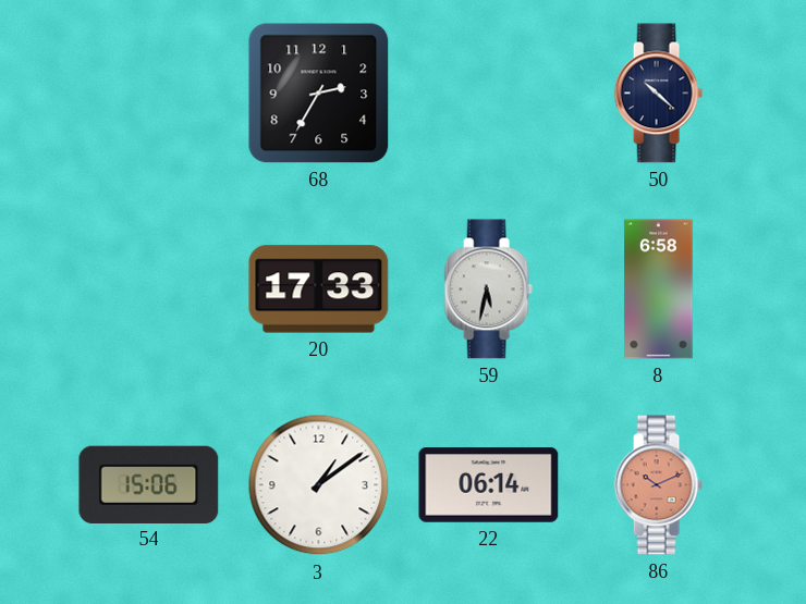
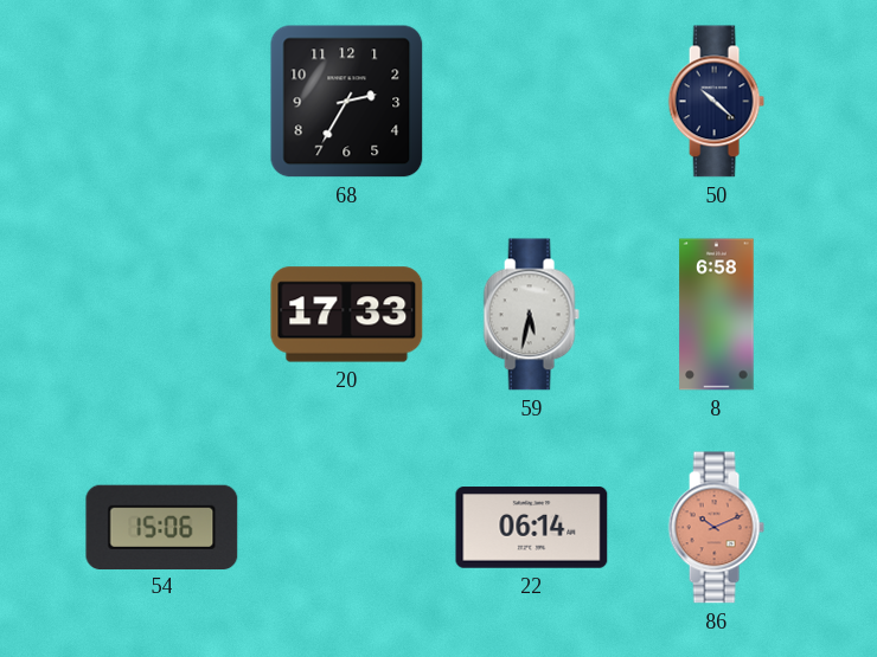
3: 1:09 -> none (319, 485)
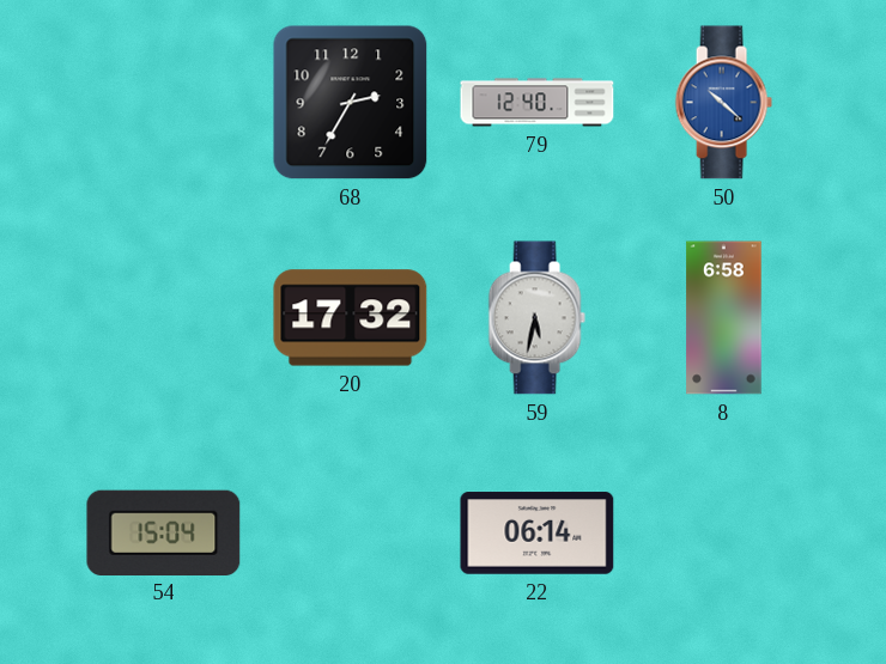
79: none -> 12:40 (538, 103)
50 dial: navy -> blue (723, 103)
20: 17:33 -> 17:32 (351, 318)
54: 15:06 -> 15:04 (164, 532)
86: 10:11 -> none (716, 528)
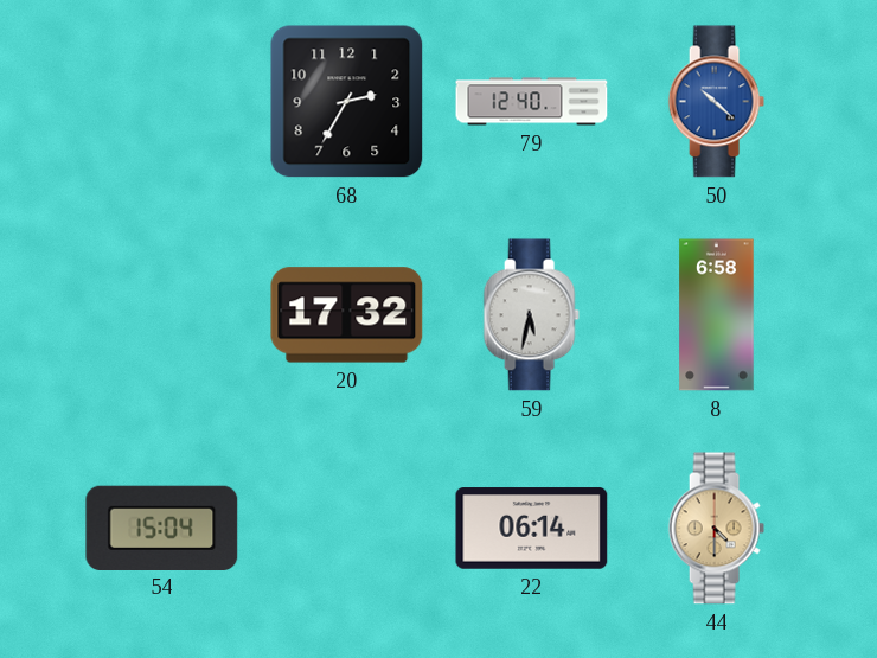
44: none -> 4:30 (716, 529)
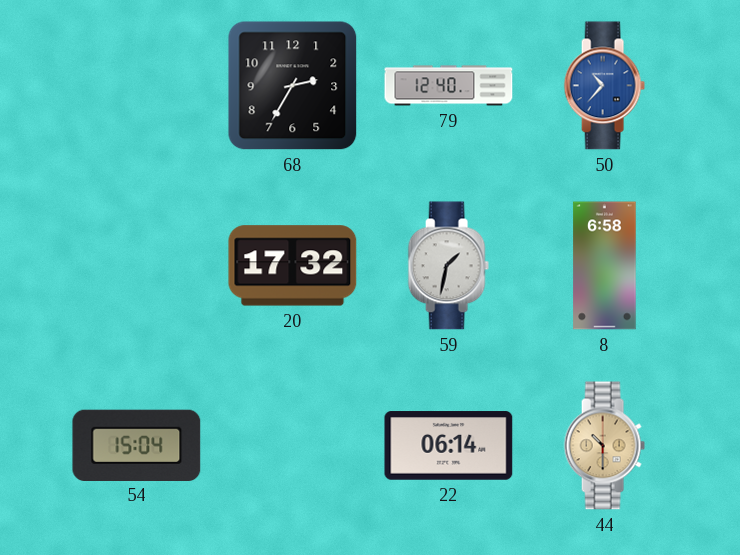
50: 10:22 -> 10:37 (604, 86)
59: 5:32 -> 1:32 (448, 266)
44: 4:30 -> 10:30 (604, 446)
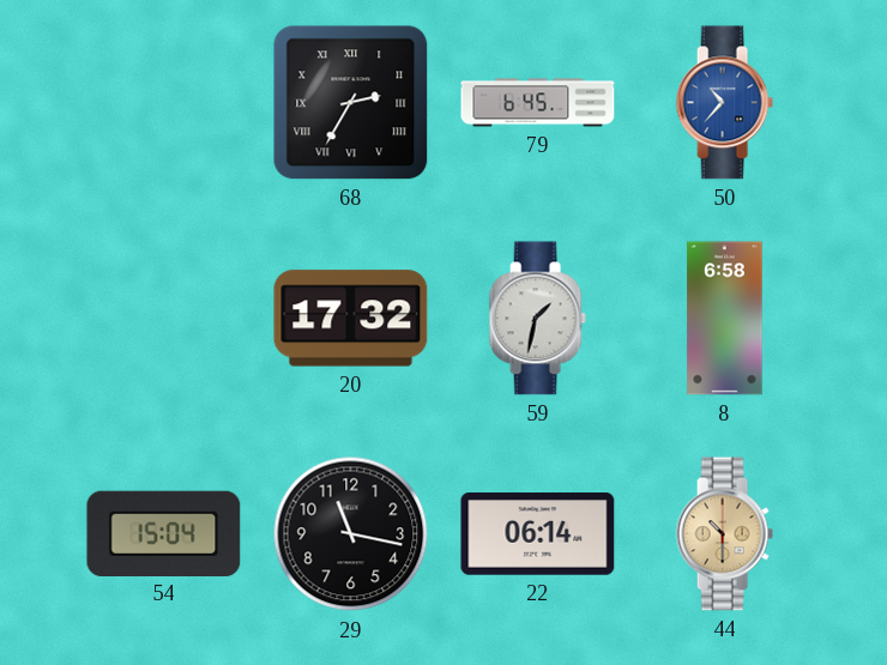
68 numerals: Arabic -> Roman (351, 103)
79: 12:40 -> 6:45 (538, 103)
29: none -> 11:17 (351, 534)
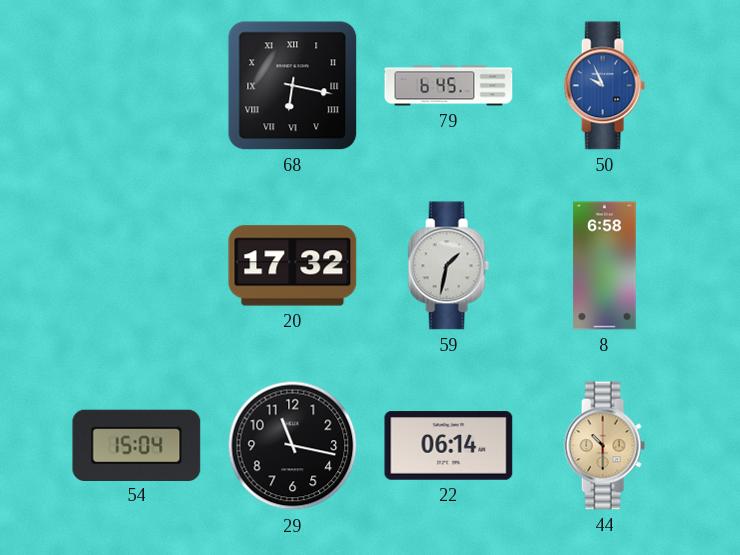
68: 2:35 -> 6:17 (293, 86)
50: 10:37 -> 9:56 (604, 86)
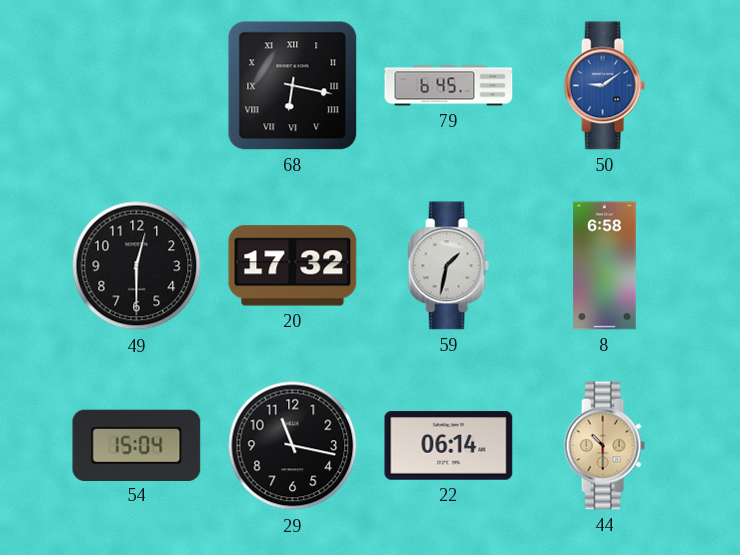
50: 9:56 -> 9:09 (604, 86)
49: none -> 12:30 (137, 266)
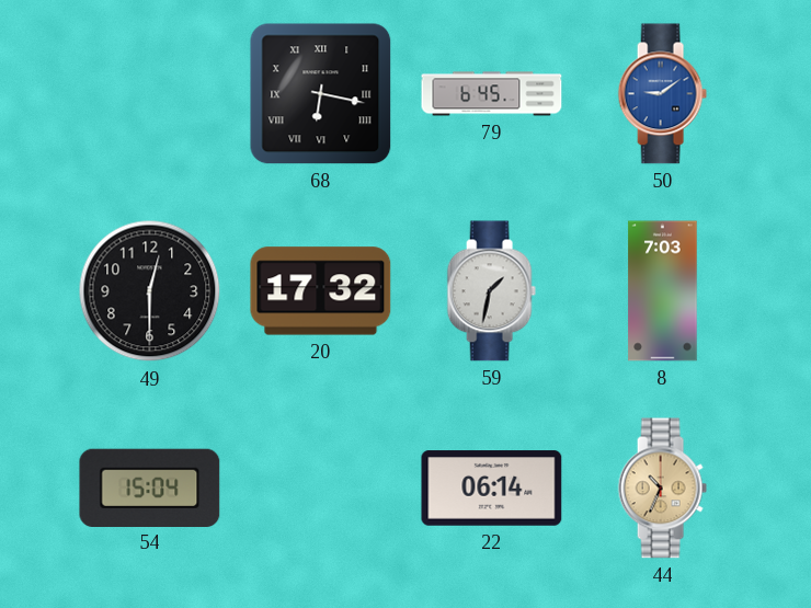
8: 6:58 -> 7:03 (663, 291)
29: 11:17 -> none (293, 446)
44: 10:30 -> 10:34 (662, 489)
